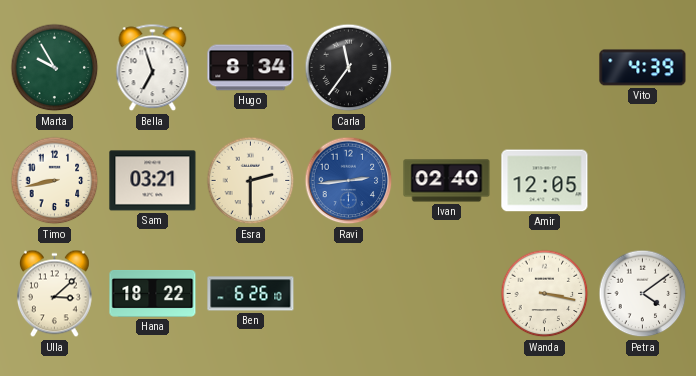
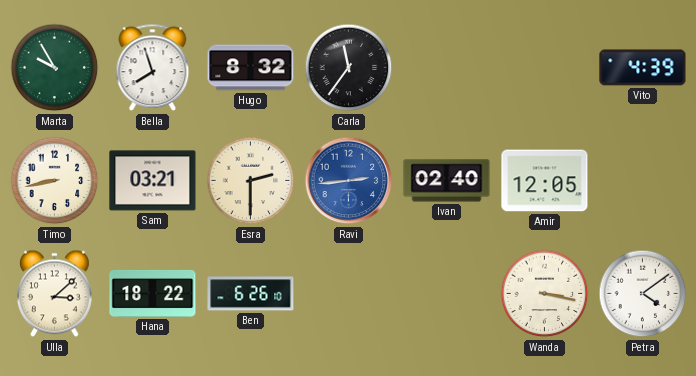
Bella: 6:57 -> 7:57 (153, 68)
Hugo: 8:34 -> 8:32 (251, 68)
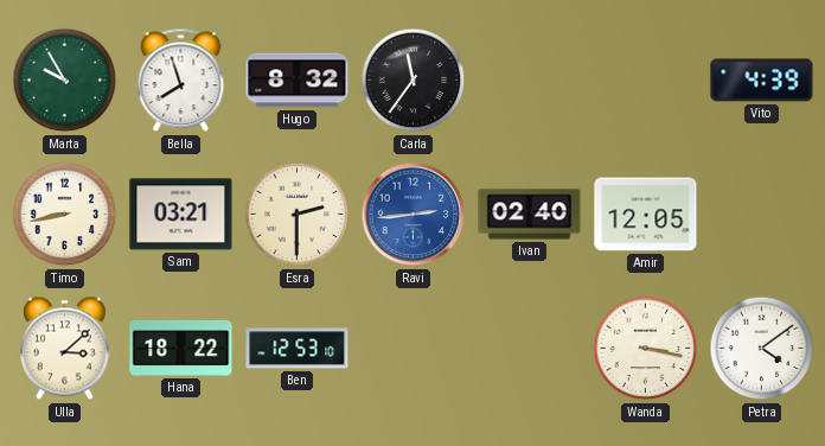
Ben: 6:26 -> 12:53 (298, 349)
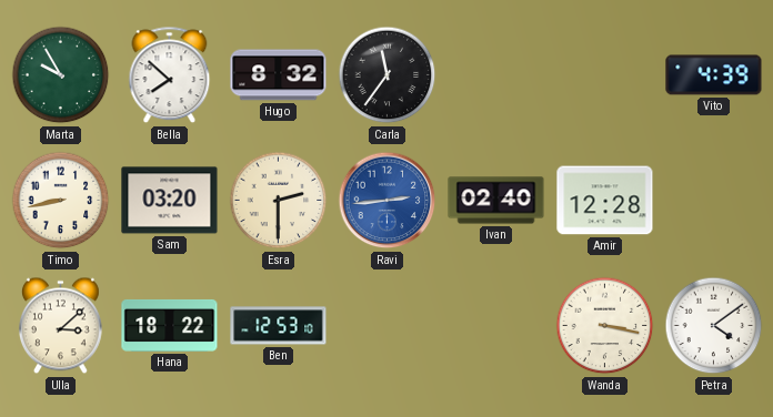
Bella: 7:57 -> 7:52 (170, 75)
Sam: 03:21 -> 03:20 (170, 201)
Amir: 12:05 -> 12:28 (605, 201)
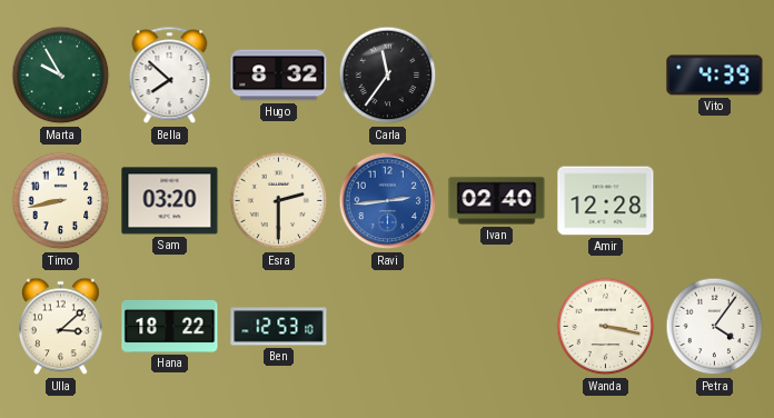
Petra: 4:09 -> 4:06 (715, 327)
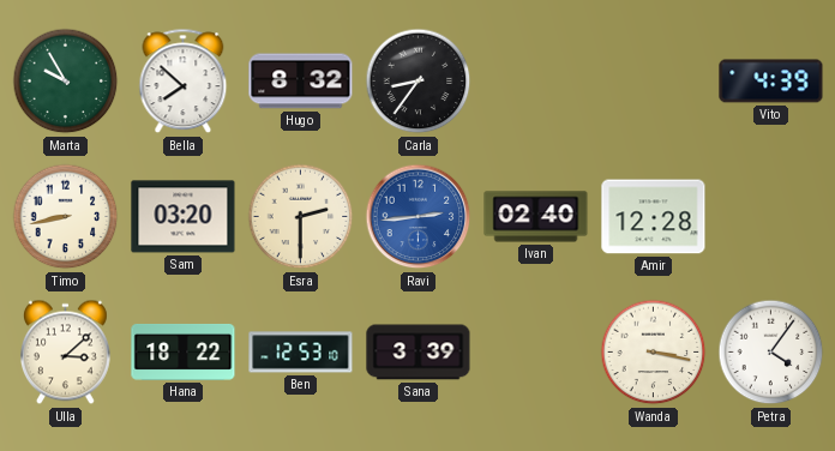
Carla: 11:36 -> 8:36 (419, 82)
Sana: none -> 3:39 (419, 353)
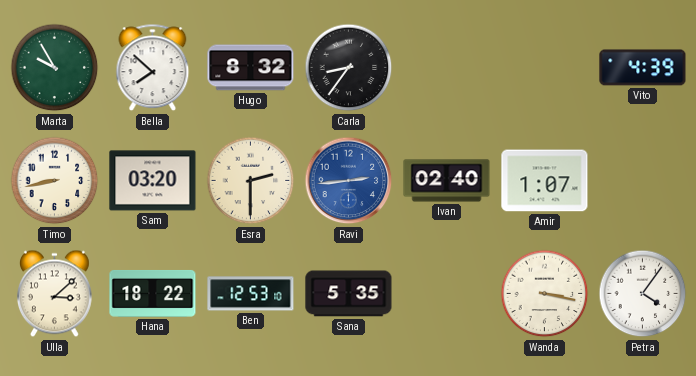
Amir: 12:28 -> 1:07 (545, 181)
Sana: 3:39 -> 5:35 (349, 294)
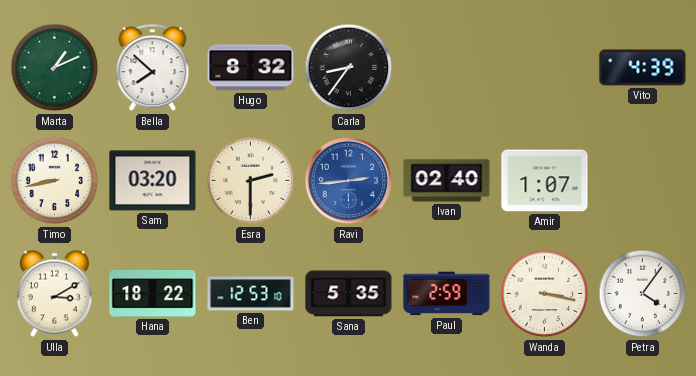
Marta: 9:55 -> 1:11 (55, 68)
Ulla: 3:08 -> 3:10 (54, 294)
Paul: none -> 2:59 (447, 294)
